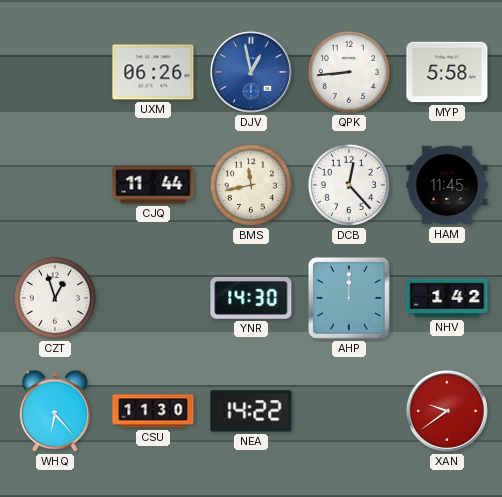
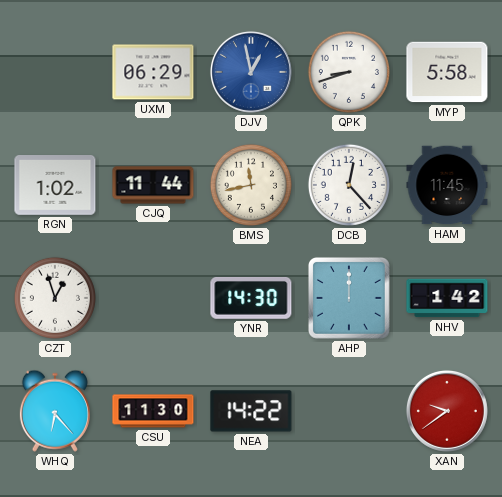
UXM: 06:26 -> 06:29 (153, 72)
QPK: 8:44 -> 8:42 (349, 72)
RGN: none -> 1:02 (55, 186)
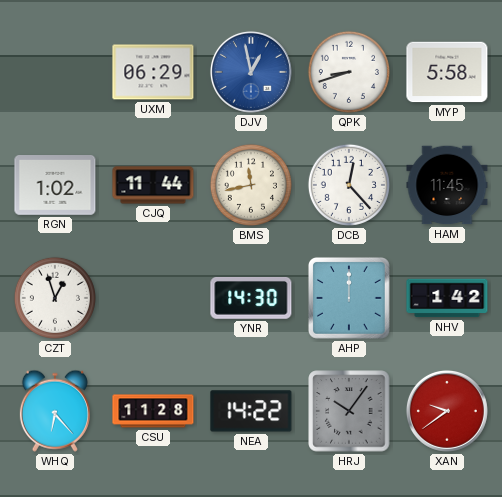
CSU: 11:30 -> 11:28 (153, 411)
HRJ: none -> 10:06 (349, 411)
